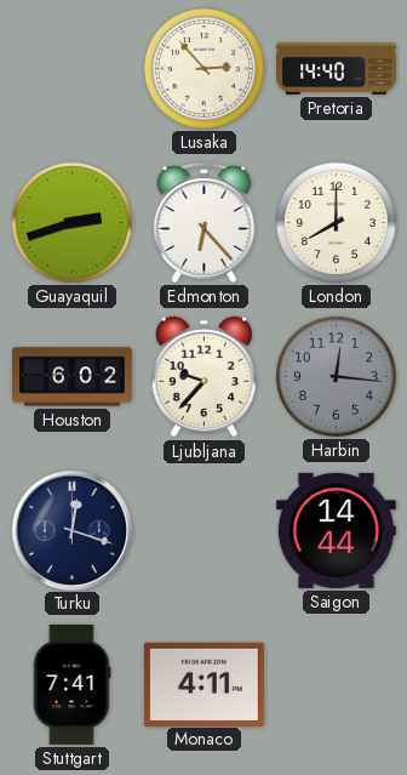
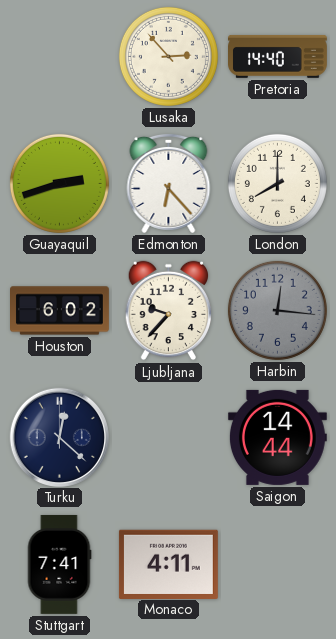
Turku: 12:18 -> 12:22 (59, 437)
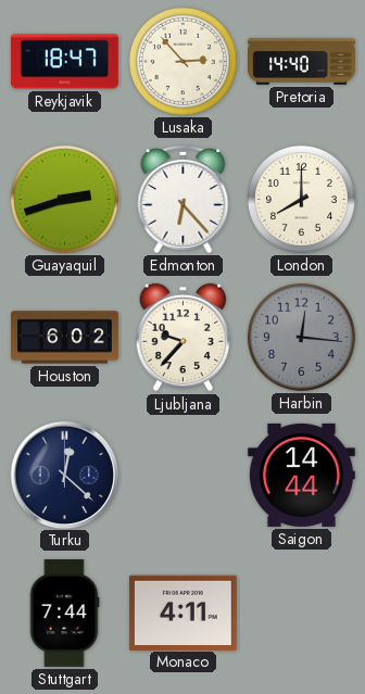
Reykjavik: none -> 18:47 (64, 62)
Stuttgart: 7:41 -> 7:44 (64, 613)
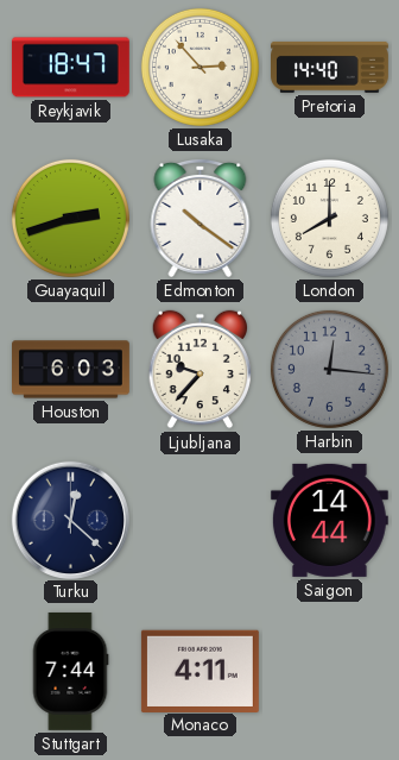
Edmonton: 6:23 -> 10:21 (201, 218)
Houston: 6:02 -> 6:03 (71, 370)
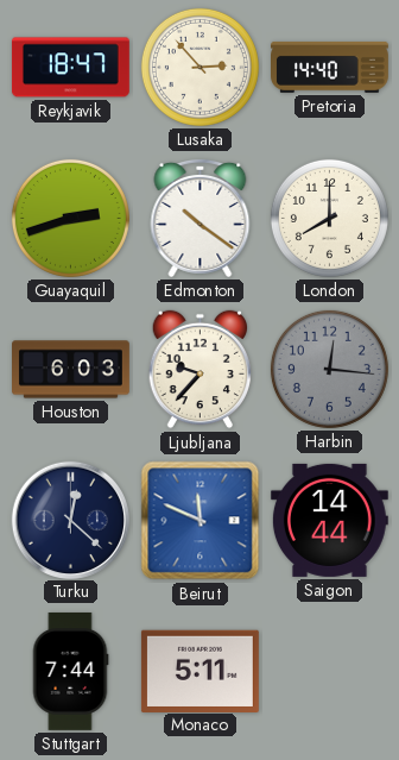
Beirut: none -> 11:49 (201, 521)
Monaco: 4:11 -> 5:11 (199, 671)
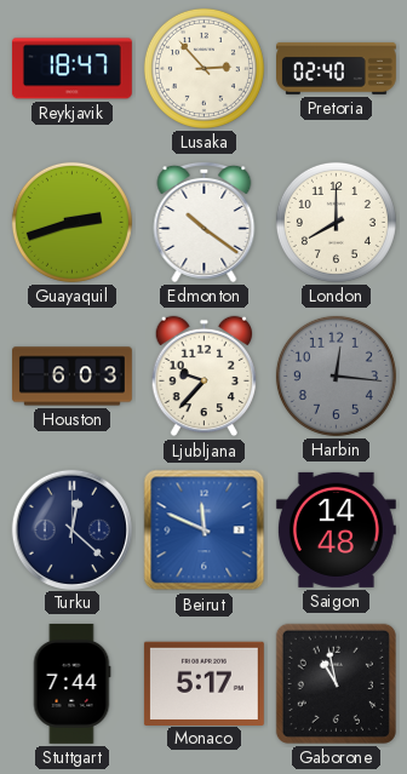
Pretoria: 14:40 -> 02:40 (337, 68)
Saigon: 14:44 -> 14:48 (336, 529)
Monaco: 5:11 -> 5:17 (203, 683)
Gaborone: none -> 10:58 (336, 683)
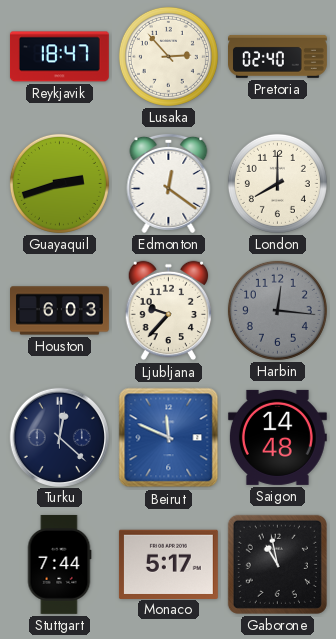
Edmonton: 10:21 -> 12:21 (169, 183)
